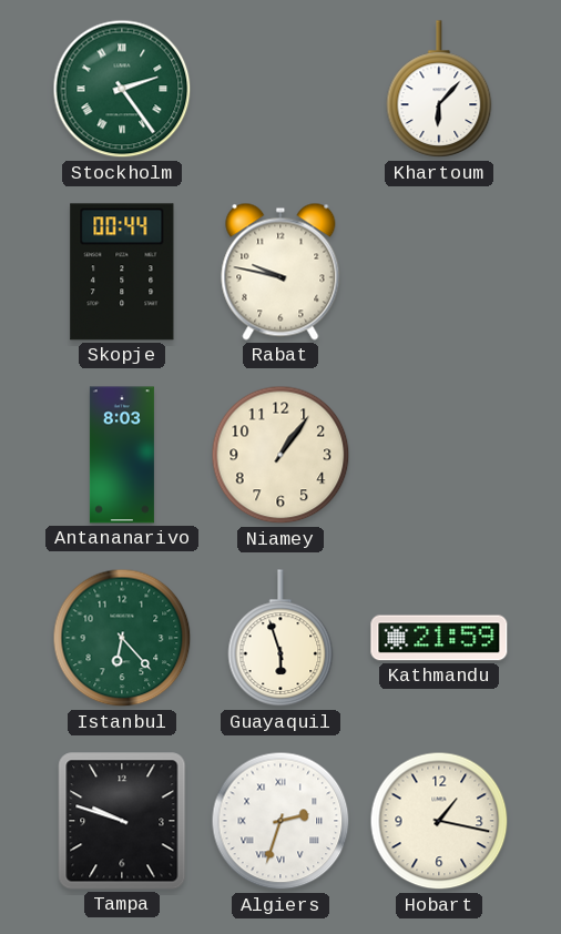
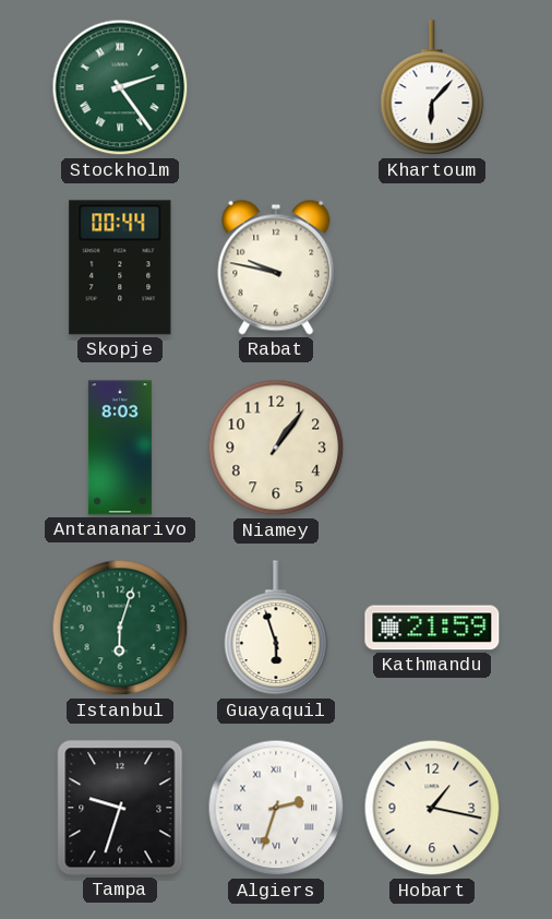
Istanbul: 6:23 -> 6:03 (120, 628)
Tampa: 9:48 -> 9:33 (120, 808)
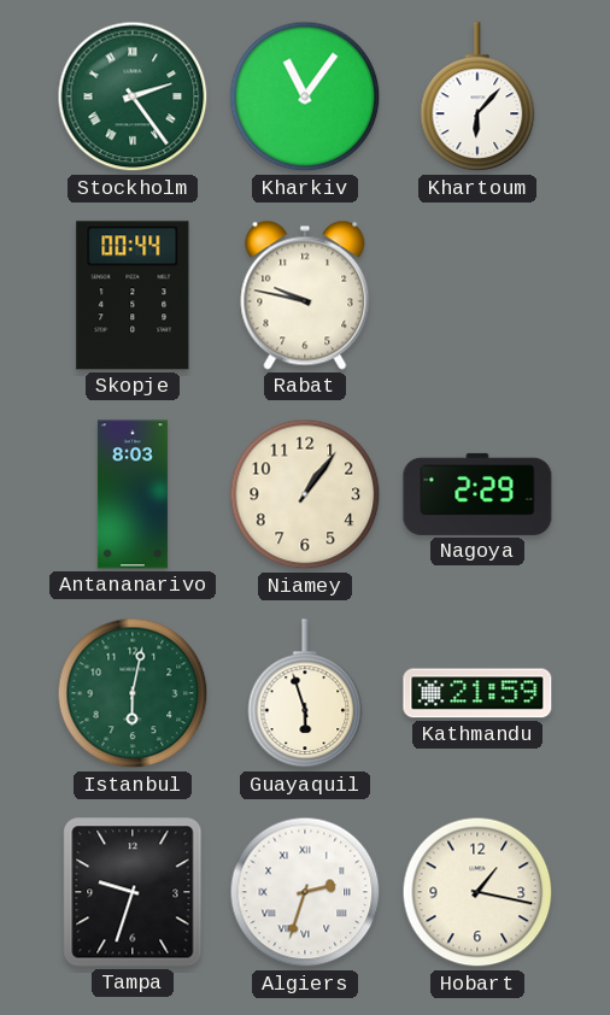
Kharkiv: none -> 11:06 (305, 96)
Nagoya: none -> 2:29 (477, 494)
Istanbul: 6:03 -> 6:02 (133, 693)
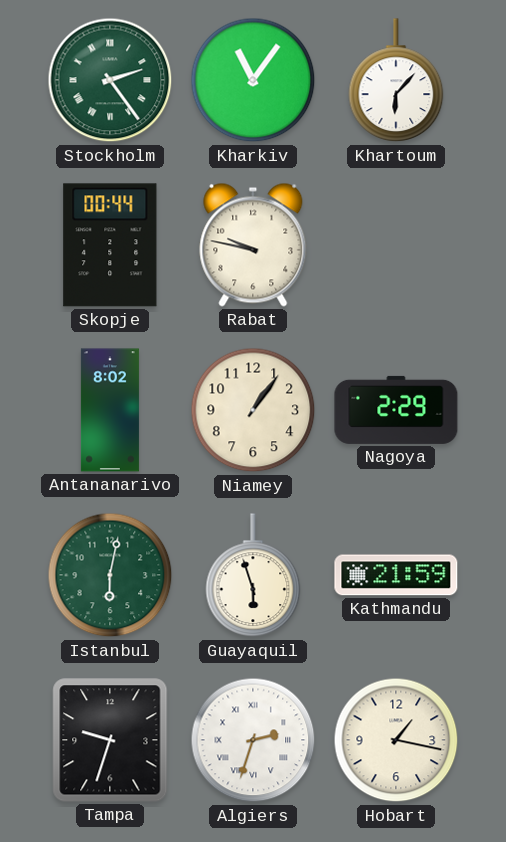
Antananarivo: 8:03 -> 8:02 (110, 410)
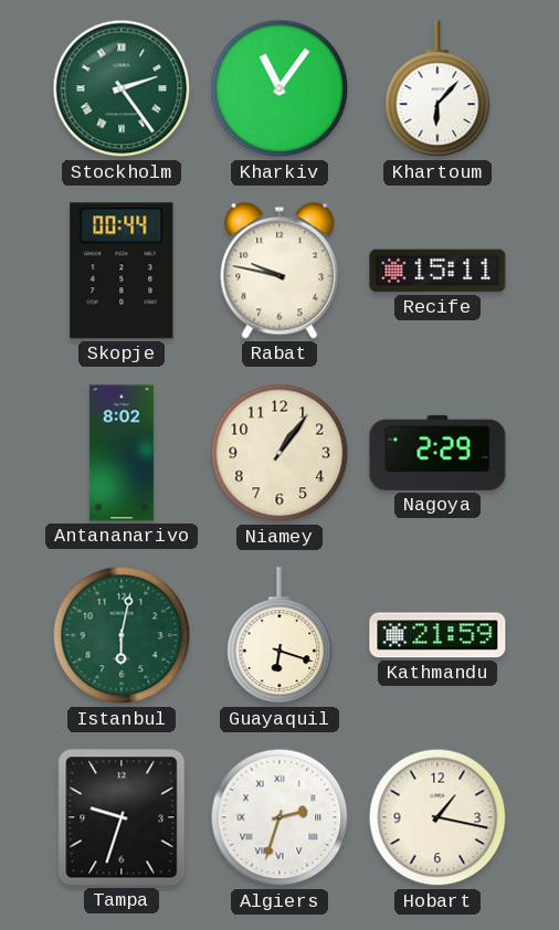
Recife: none -> 15:11 (437, 271)
Guayaquil: 5:57 -> 6:18 (279, 636)
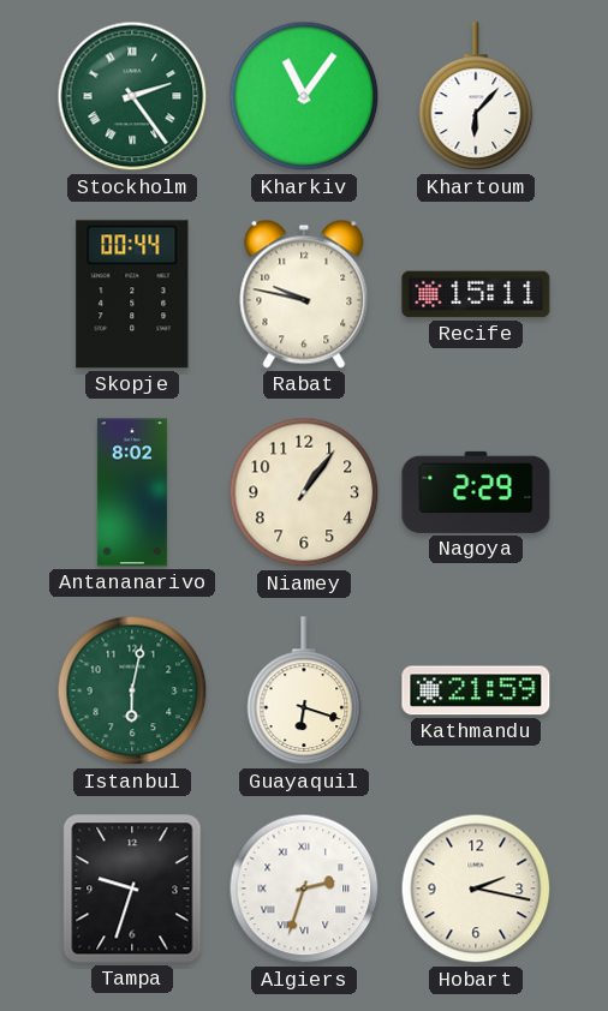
Hobart: 1:17 -> 2:17 (476, 889)
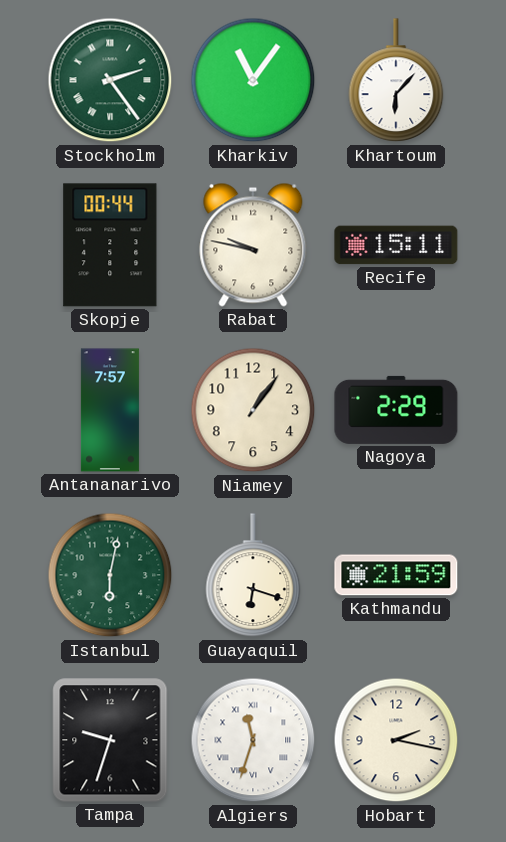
Antananarivo: 8:02 -> 7:57 (110, 410)
Algiers: 2:33 -> 11:33 (253, 740)
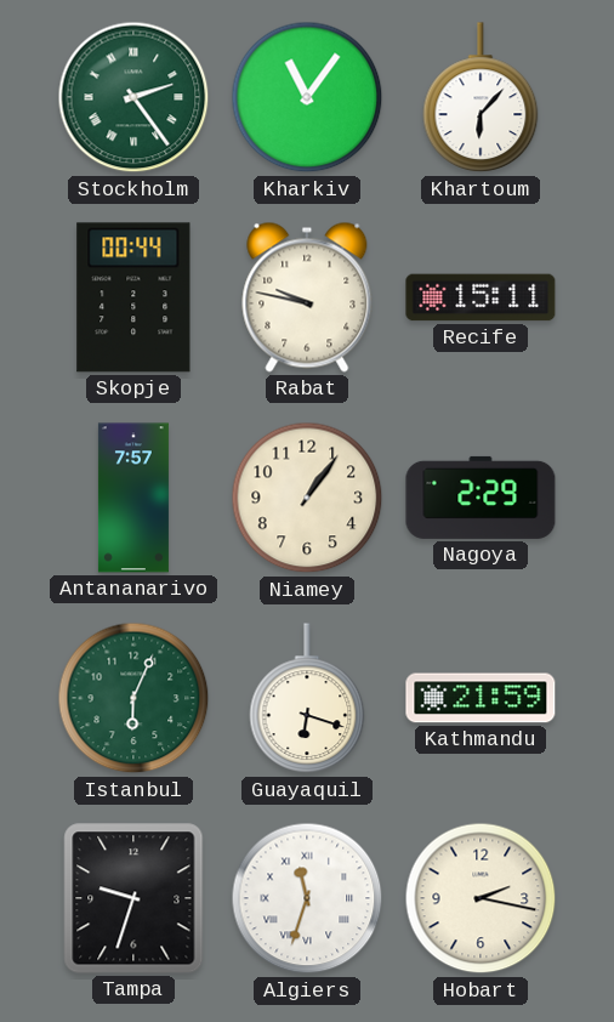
Istanbul: 6:02 -> 6:04 (133, 698)
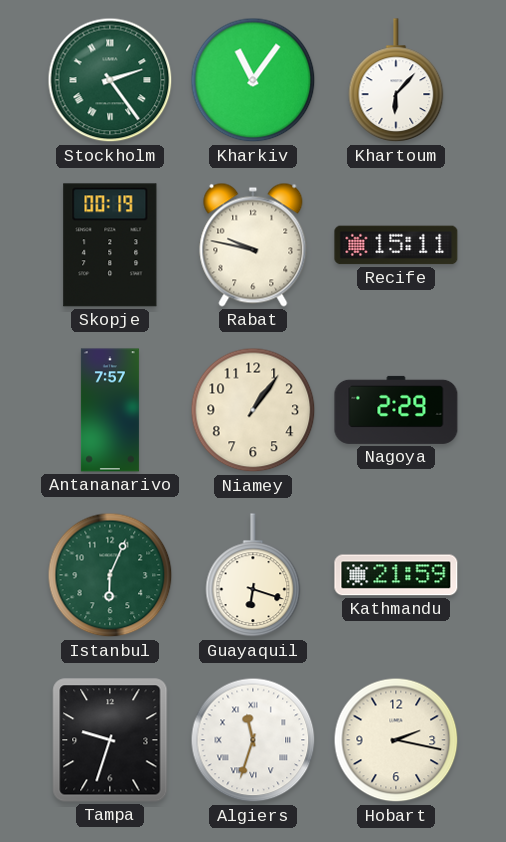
Skopje: 00:44 -> 00:19 (110, 245)
